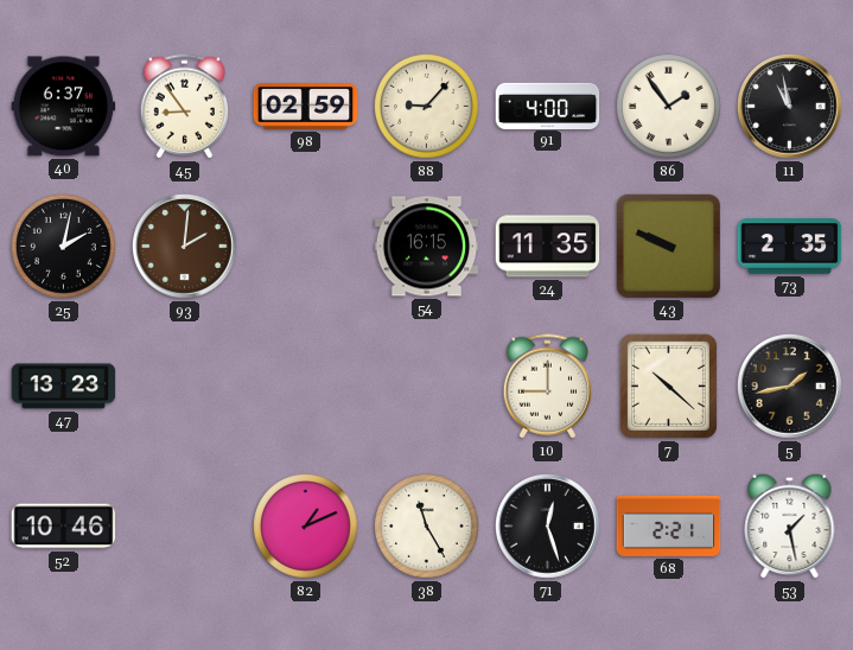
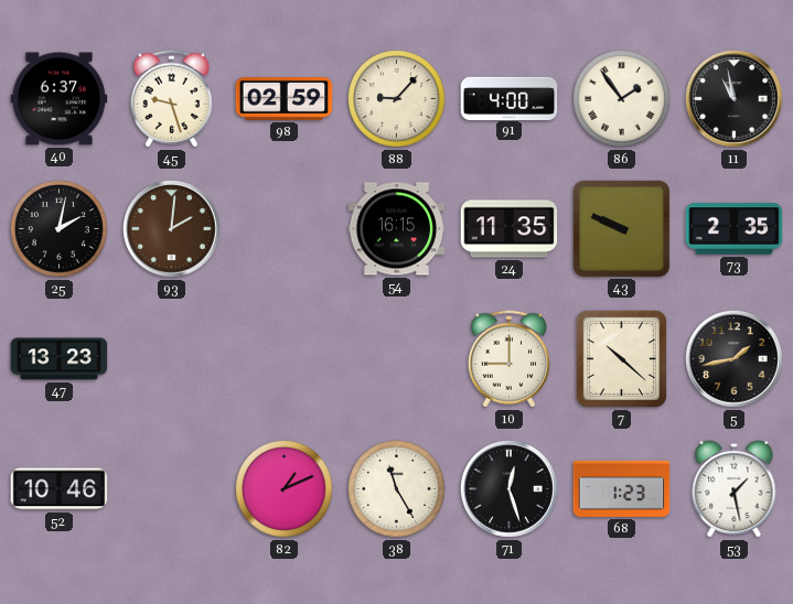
45: 8:54 -> 9:27 (171, 99)
68: 2:21 -> 1:23 (622, 488)
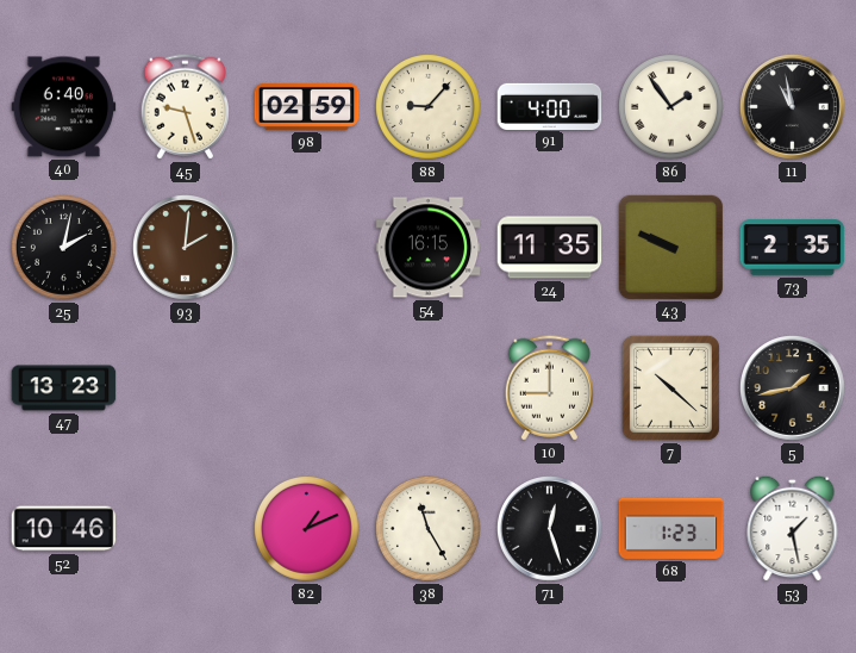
40: 6:37 -> 6:40 (64, 107)
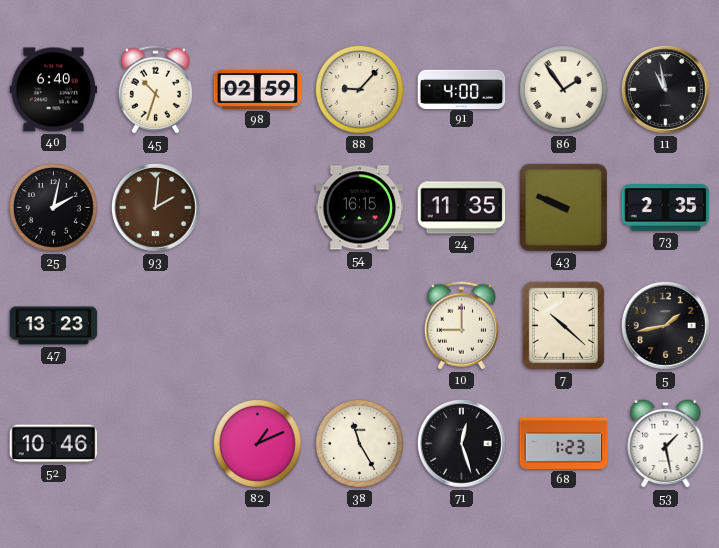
45: 9:27 -> 10:33 (155, 90)
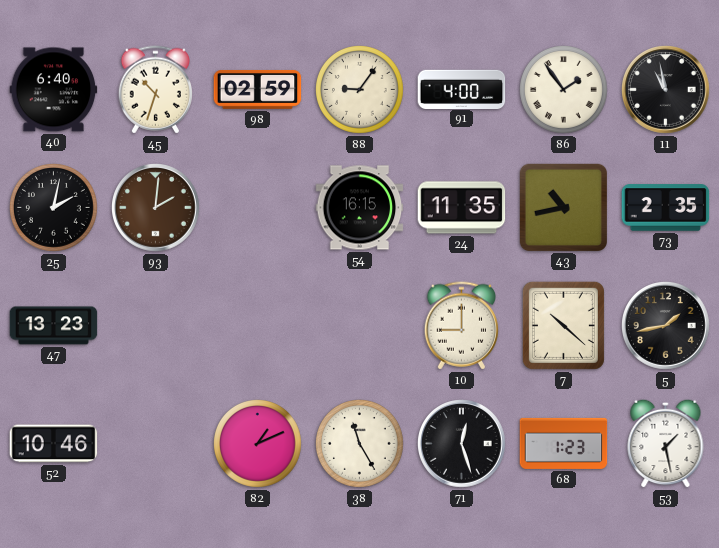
88: 9:07 -> 9:06 (360, 90)
43: 9:49 -> 10:43 (563, 207)
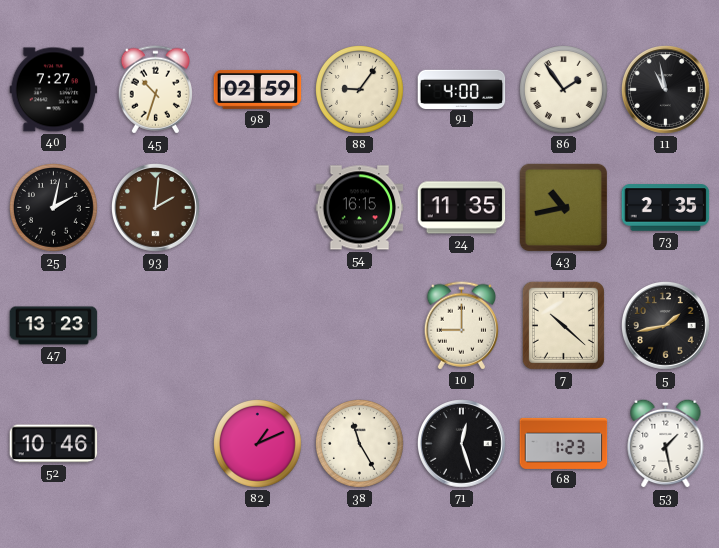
40: 6:40 -> 7:27 (54, 90)
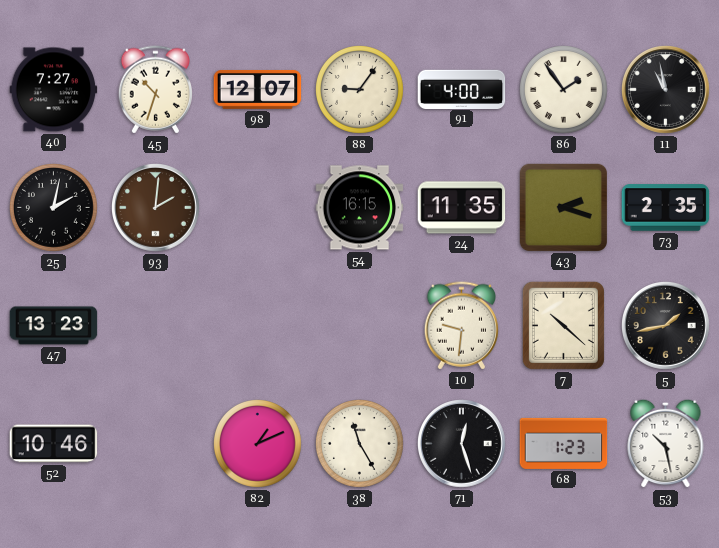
98: 02:59 -> 12:07 (258, 89)
43: 10:43 -> 2:18 (563, 207)
10: 9:00 -> 9:31 (461, 326)
53: 1:28 -> 10:28 (666, 443)
